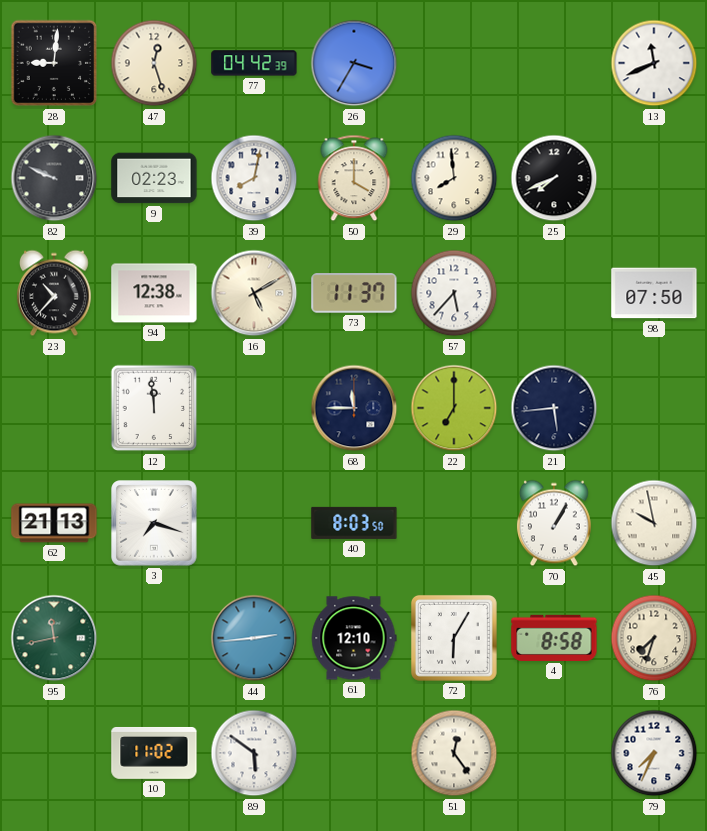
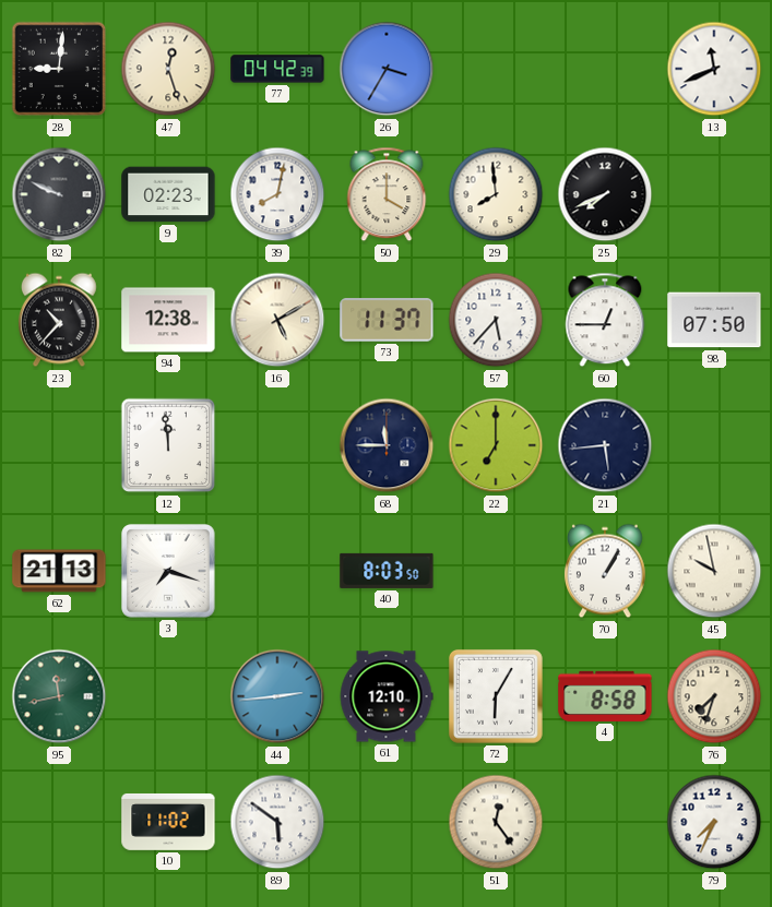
60: none -> 12:45 (605, 320)
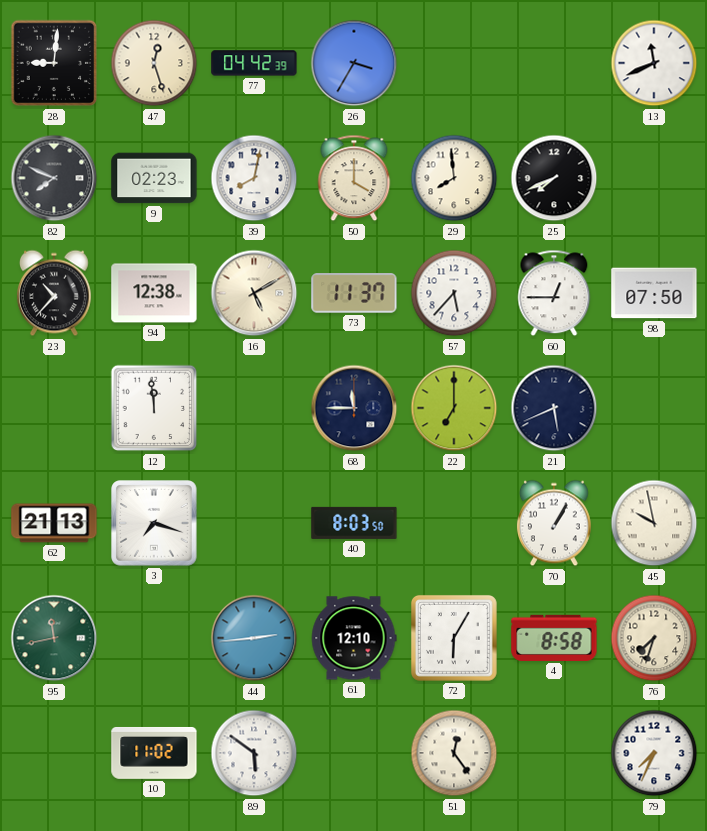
82: 9:49 -> 7:49 (54, 178)
21: 5:44 -> 5:41 (554, 408)
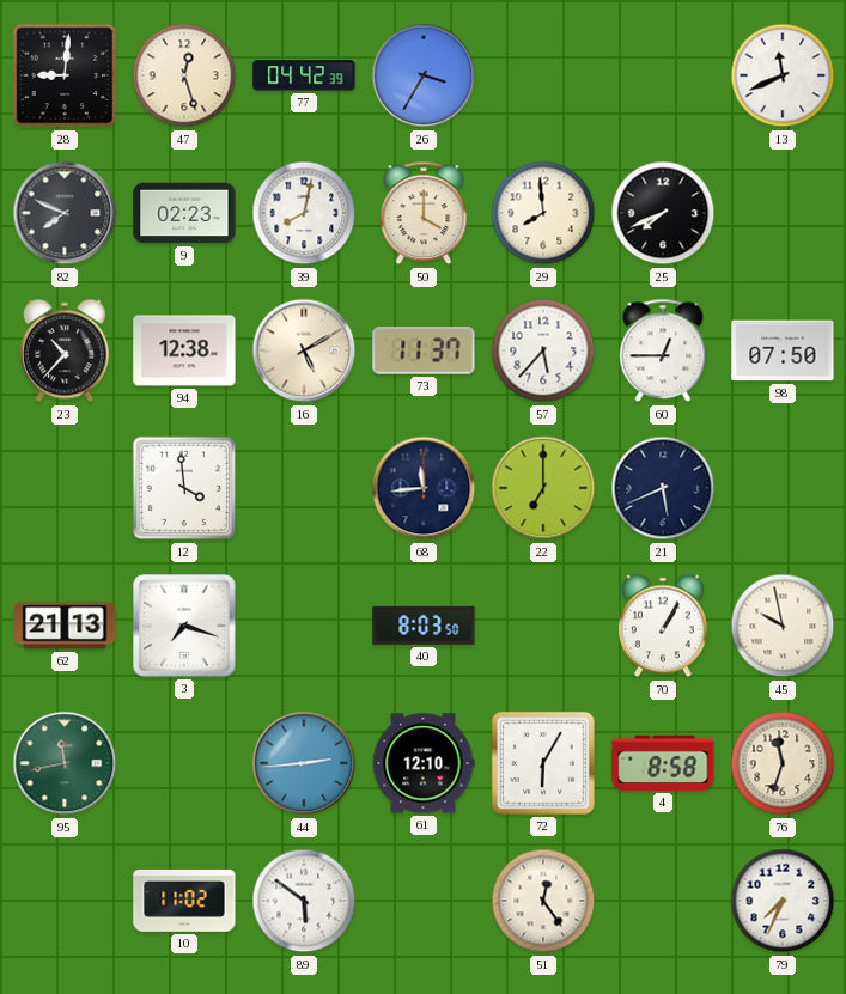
12: 11:59 -> 3:59 (184, 488)
68: 11:45 -> 11:44 (424, 488)
76: 7:33 -> 11:33 (783, 763)
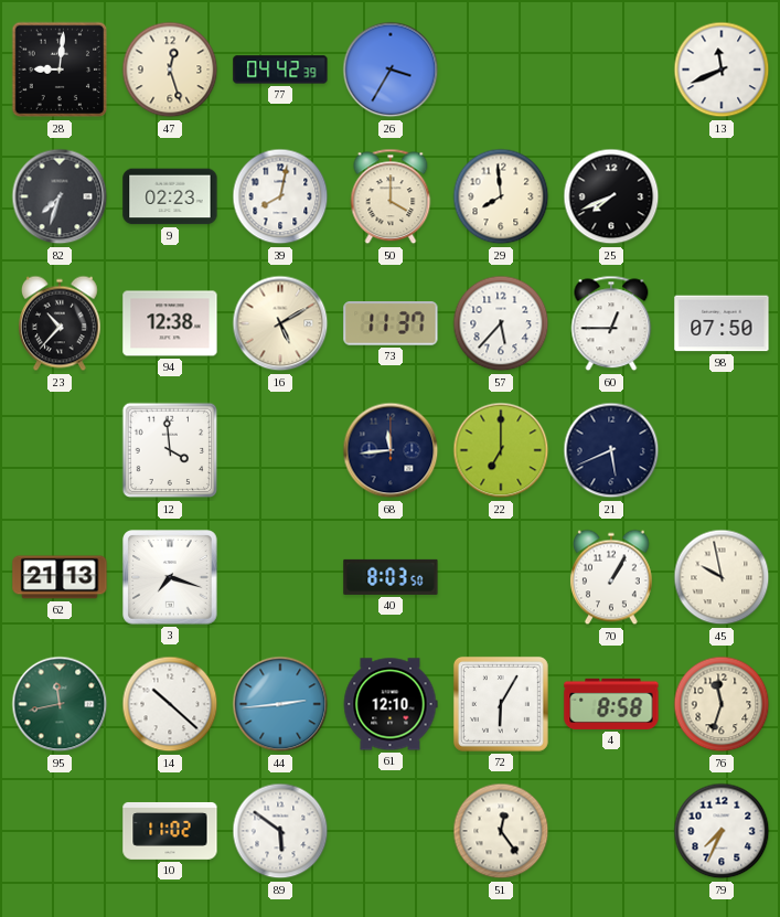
82: 7:49 -> 7:33 (60, 196)
14: none -> 10:22 (170, 704)
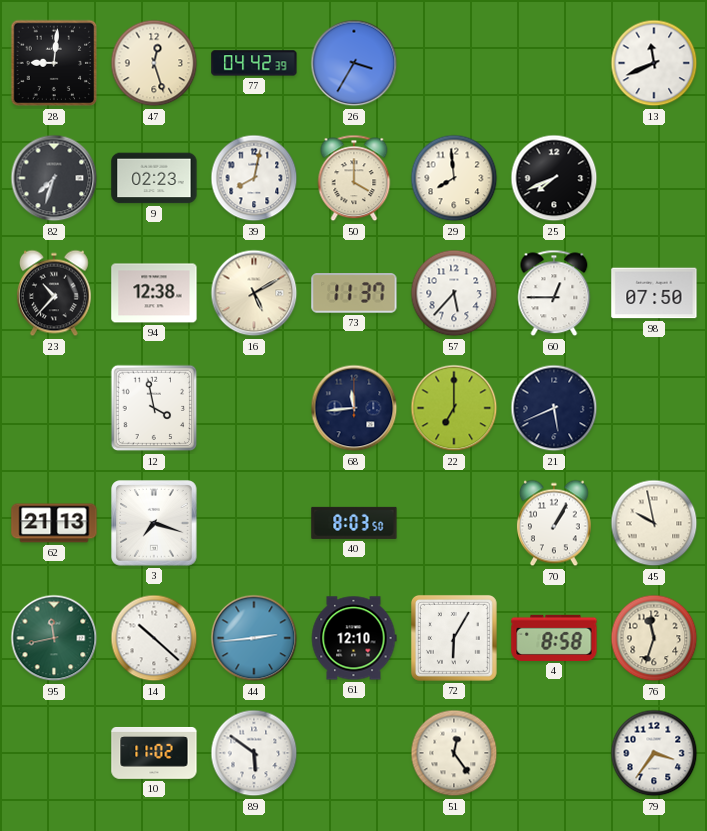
12: 3:59 -> 3:58 (154, 408)
79: 7:34 -> 3:36 (654, 753)
